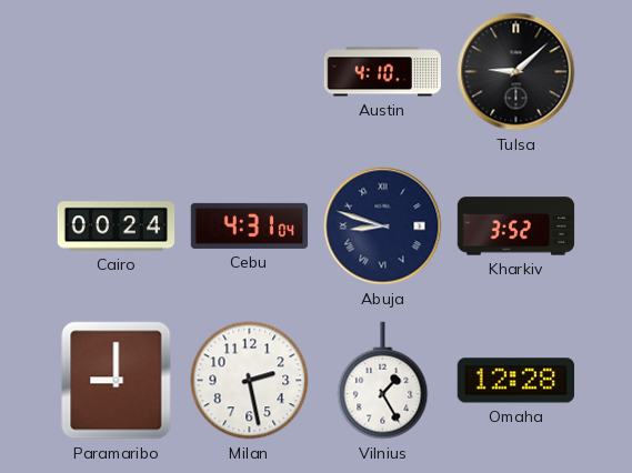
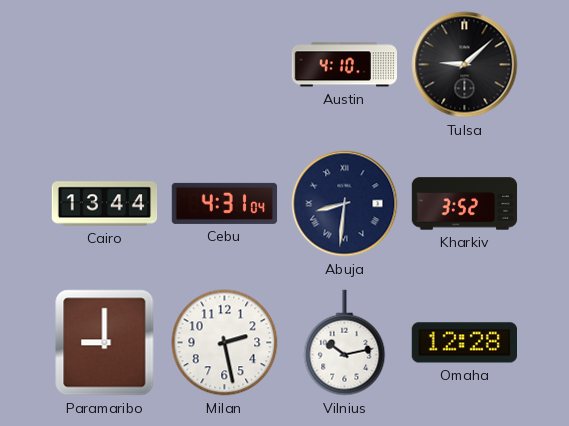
Cairo: 00:24 -> 13:44 (105, 204)
Abuja: 8:48 -> 8:31 (345, 204)
Vilnius: 1:25 -> 10:13 (345, 343)
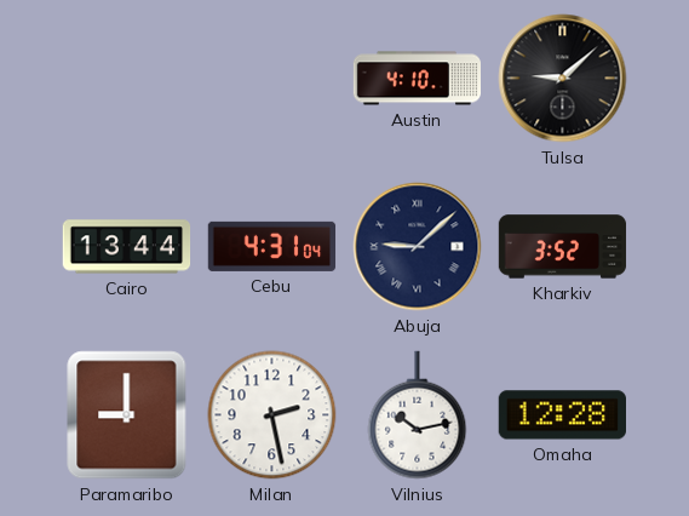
Abuja: 8:31 -> 9:08 (418, 247)
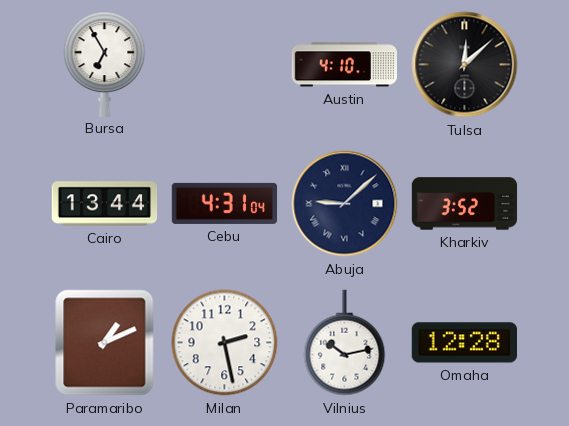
Bursa: none -> 6:55 (105, 64)
Tulsa: 9:08 -> 12:08 (465, 65)
Paramaribo: 9:00 -> 1:11 (105, 343)
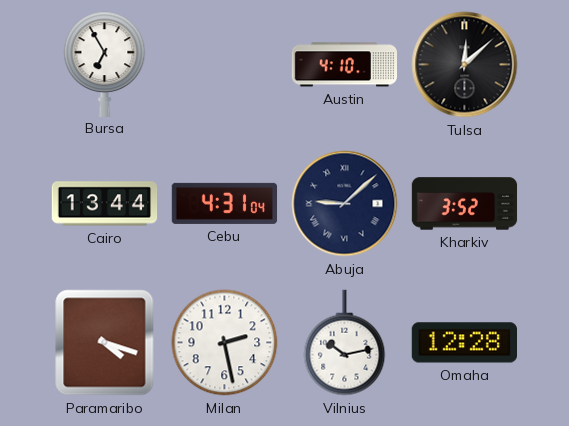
Paramaribo: 1:11 -> 4:18 (105, 343)
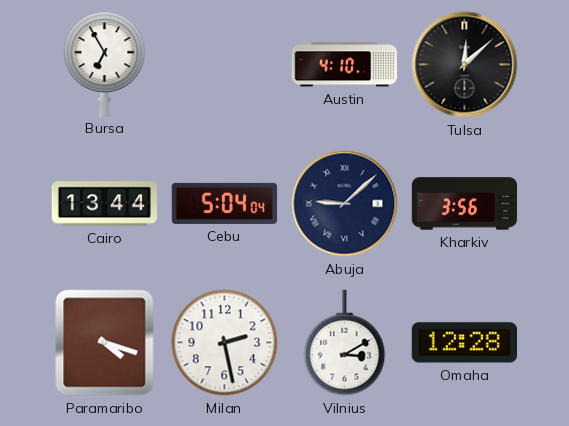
Cebu: 4:31 -> 5:04 (225, 203)
Kharkiv: 3:52 -> 3:56 (465, 204)
Vilnius: 10:13 -> 3:10 (345, 343)
